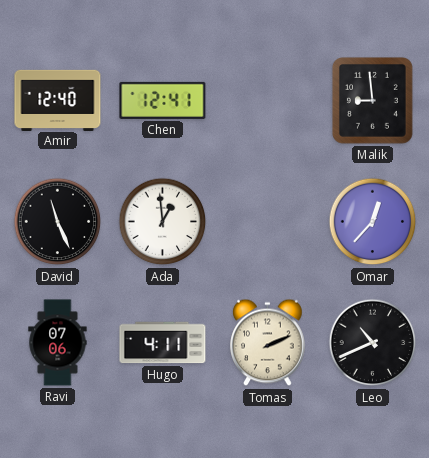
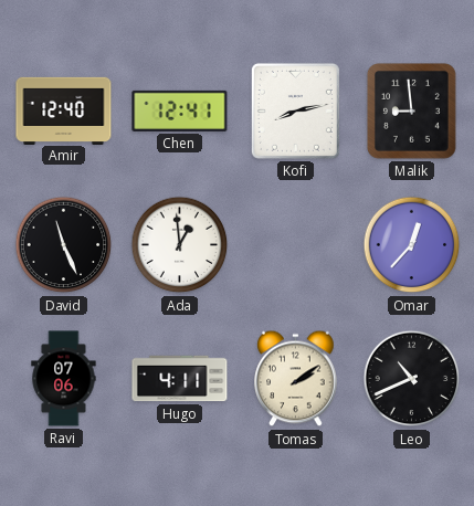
Kofi: none -> 8:13 (295, 110)
Tomas: 2:11 -> 2:09 (296, 379)
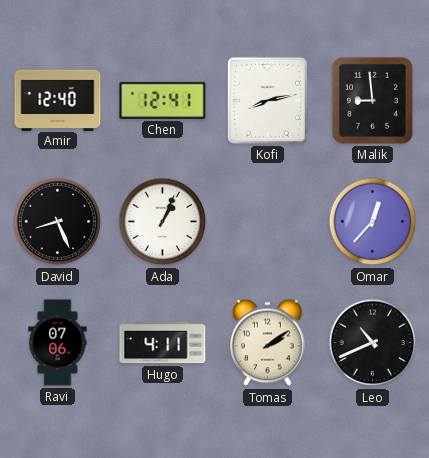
David: 11:26 -> 8:26 (58, 222)
Ada: 12:59 -> 1:04 (163, 222)
